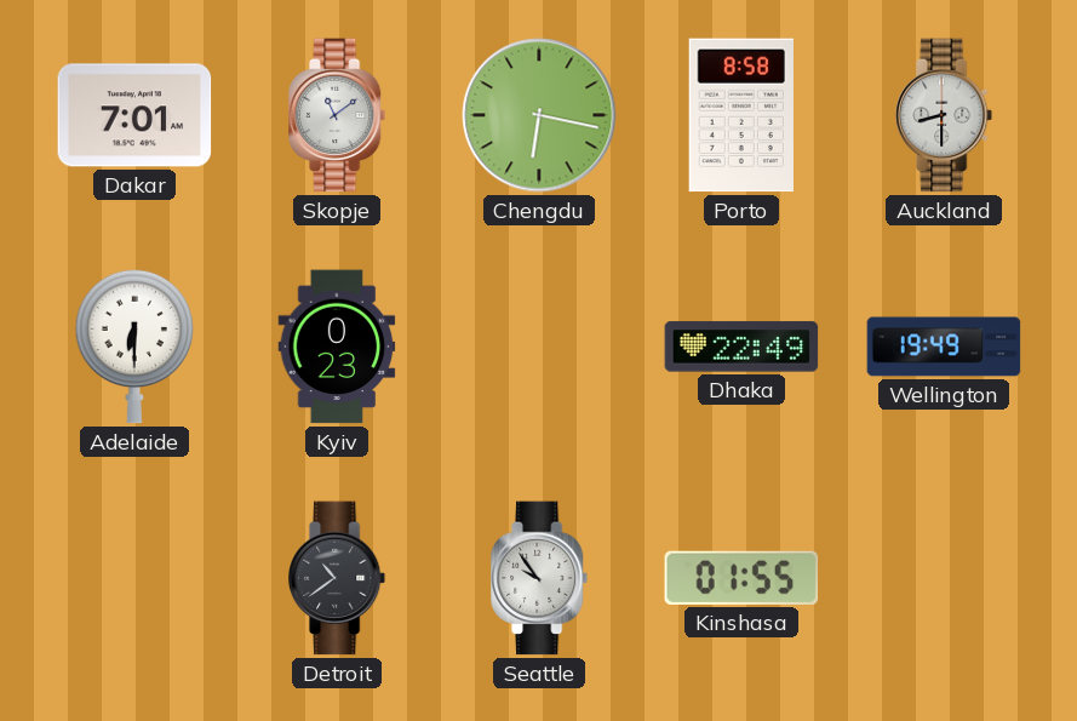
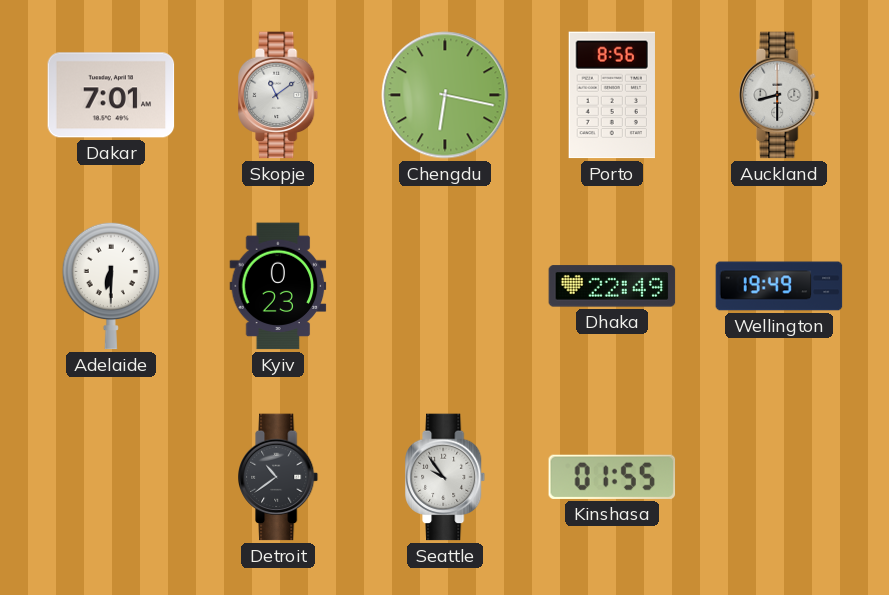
Porto: 8:58 -> 8:56 (612, 95)
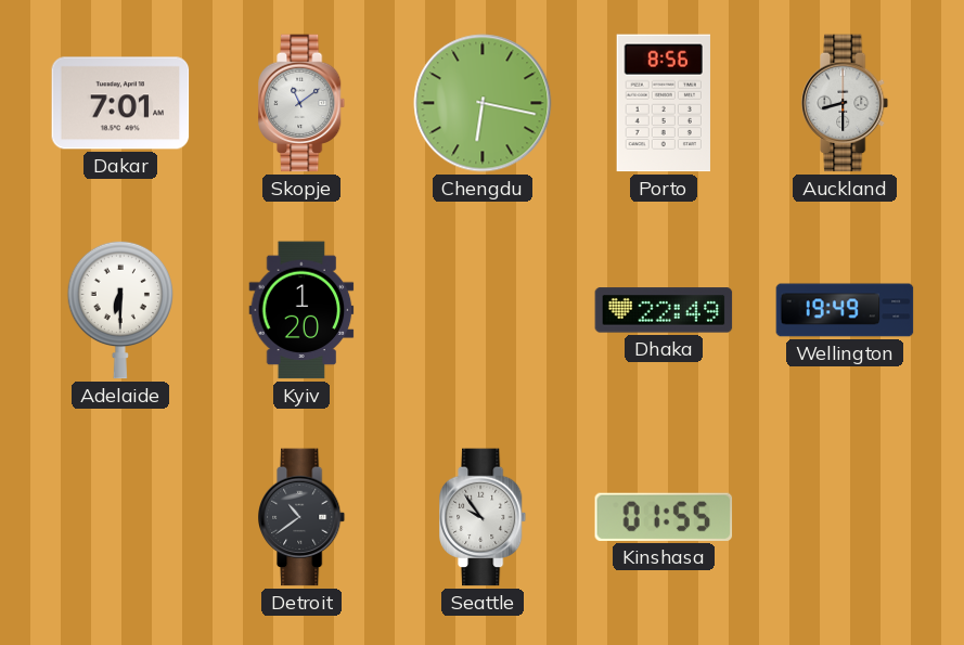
Kyiv: 0:23 -> 1:20 (301, 310)
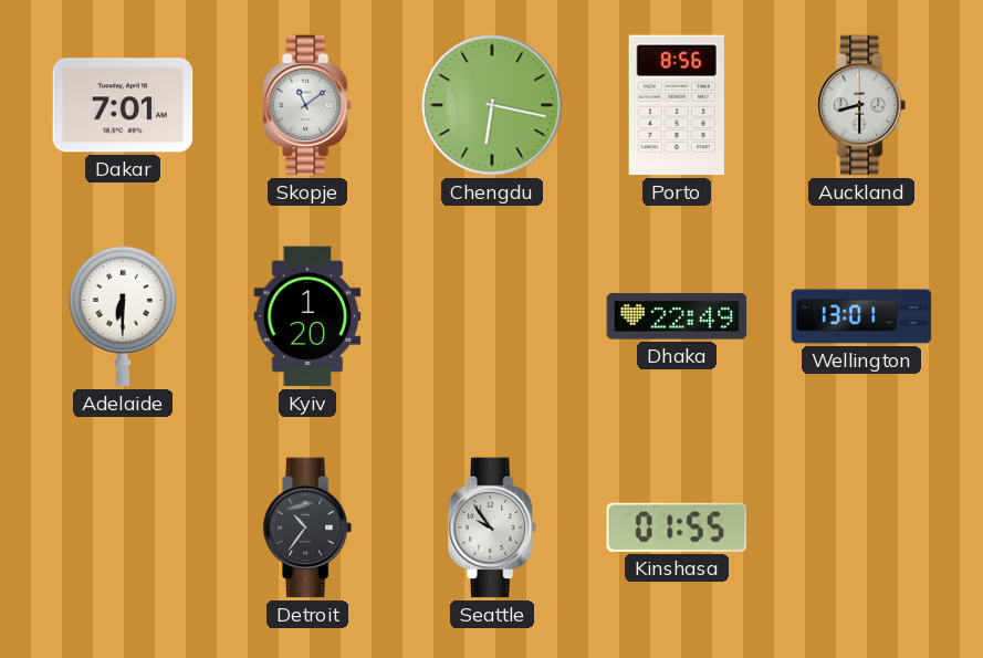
Wellington: 19:49 -> 13:01 (861, 316)
Detroit: 10:39 -> 10:36 (309, 528)
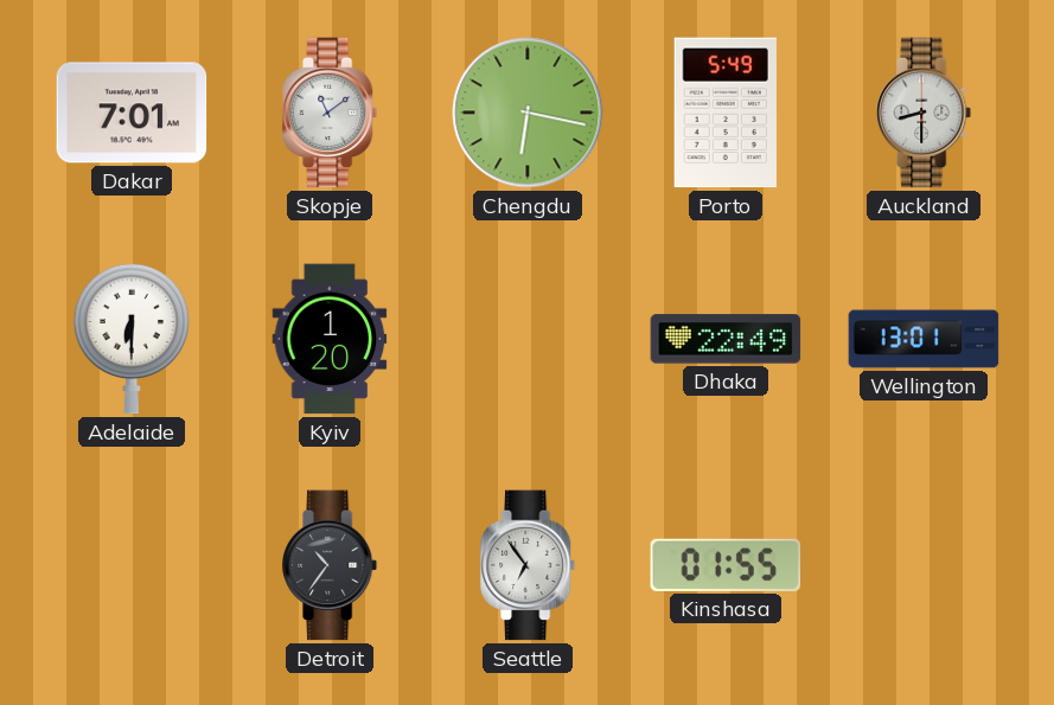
Porto: 8:56 -> 5:49 (726, 113)
Seattle: 9:54 -> 6:54 (529, 565)
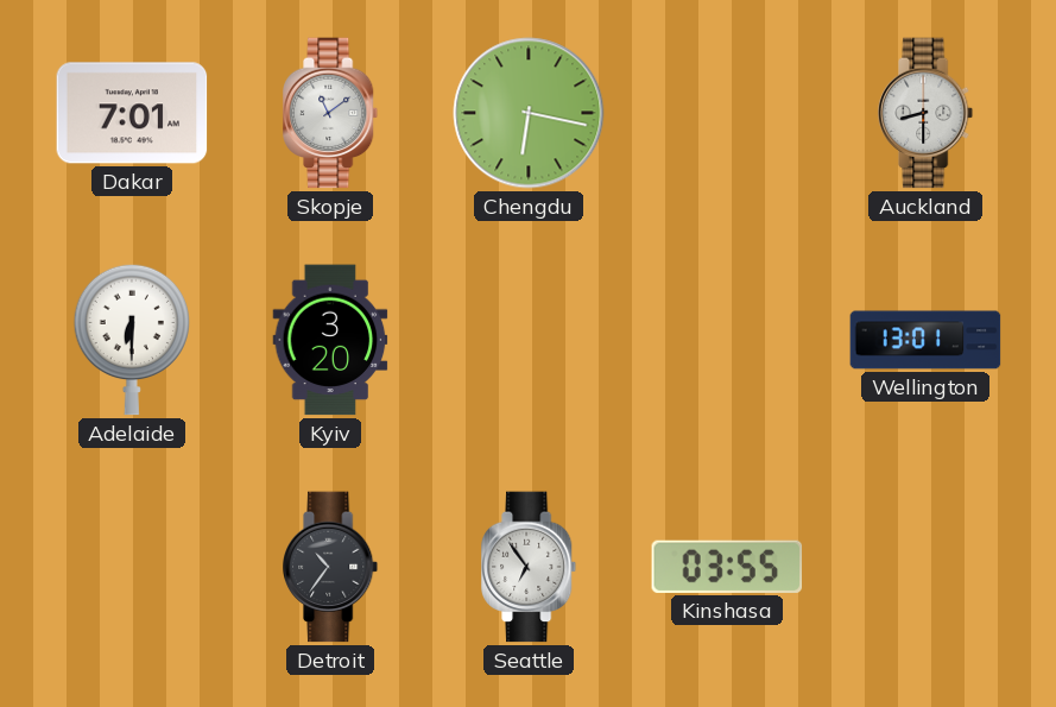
Porto: 5:49 -> none (726, 113)
Kyiv: 1:20 -> 3:20 (330, 340)
Dhaka: 22:49 -> none (726, 339)
Kinshasa: 01:55 -> 03:55 (727, 567)
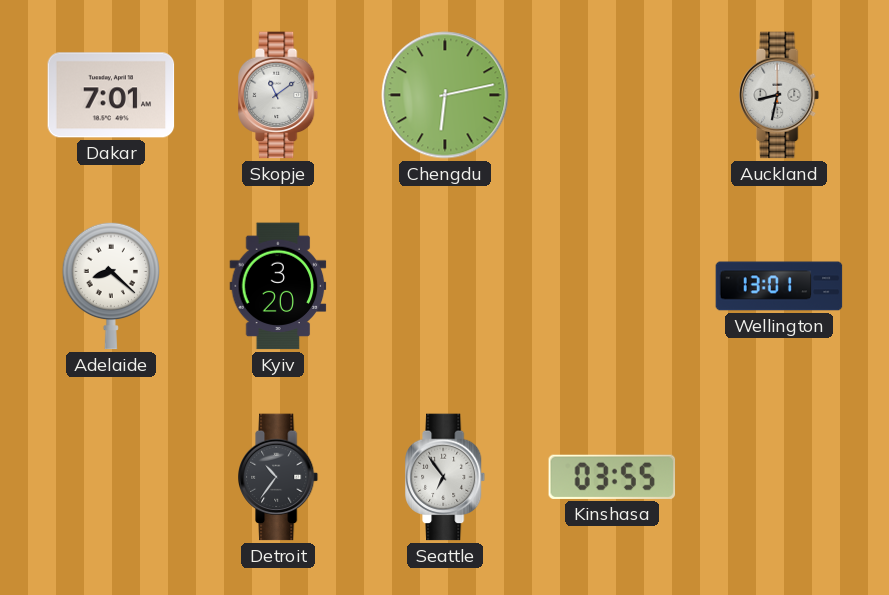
Chengdu: 6:17 -> 6:13 (445, 95)
Auckland: 8:30 -> 8:32 (780, 95)
Adelaide: 6:30 -> 8:22 (110, 286)
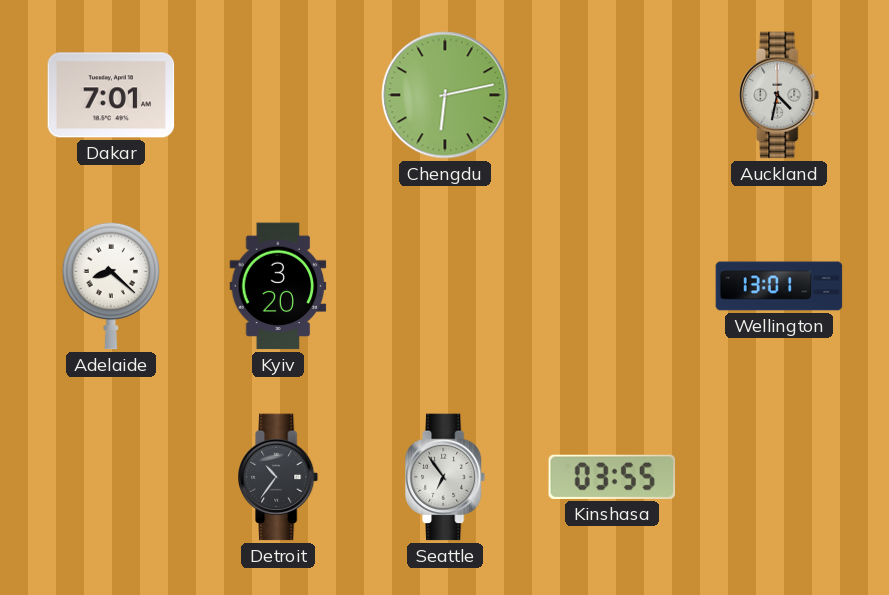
Skopje: 11:09 -> none (279, 95)
Auckland: 8:32 -> 4:32 (780, 95)
